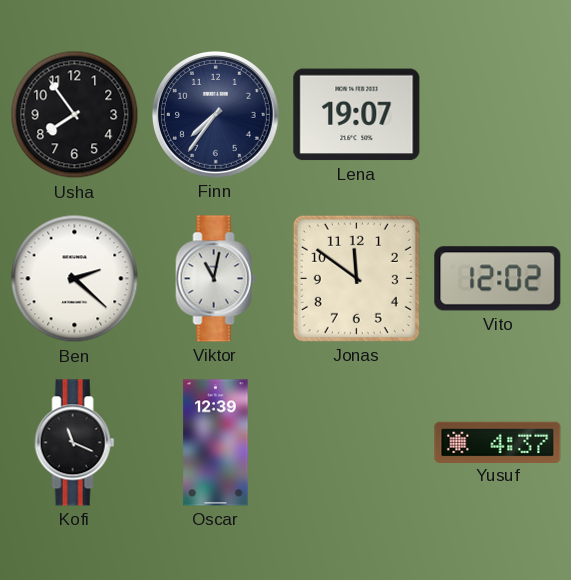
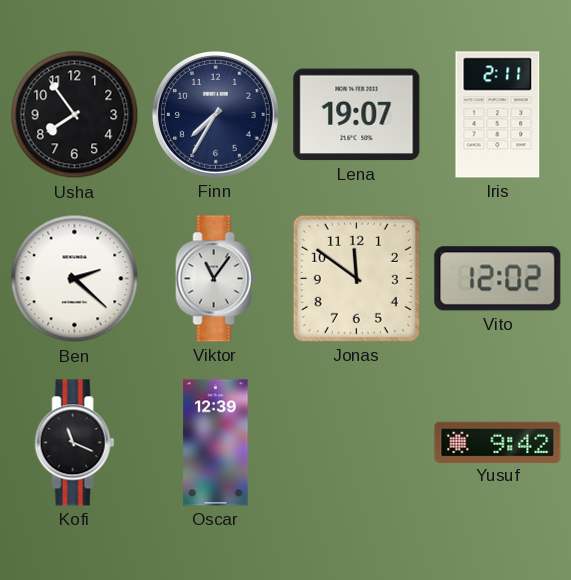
Finn: 7:36 -> 7:35 (215, 114)
Iris: none -> 2:11 (498, 115)
Viktor: 11:02 -> 11:06 (216, 279)
Yusuf: 4:37 -> 9:42 (498, 442)
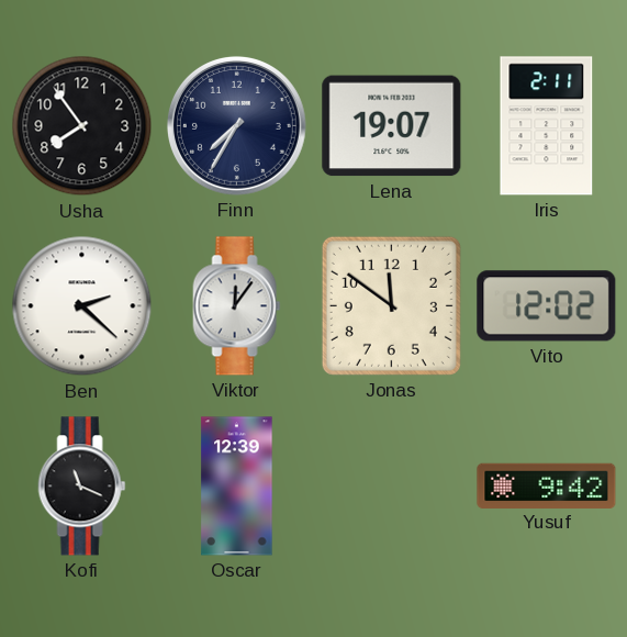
Viktor: 11:06 -> 12:06 (237, 306)
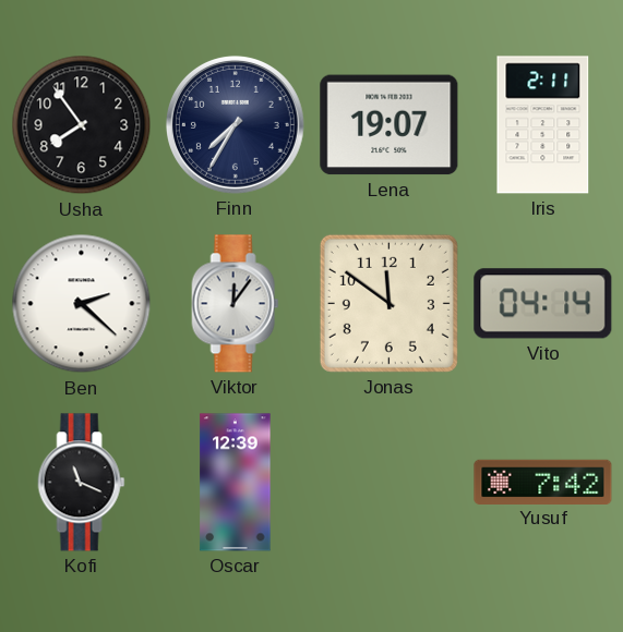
Vito: 12:02 -> 04:14 (543, 304)
Yusuf: 9:42 -> 7:42 (543, 482)
